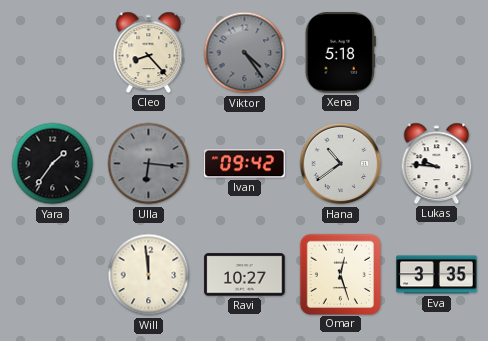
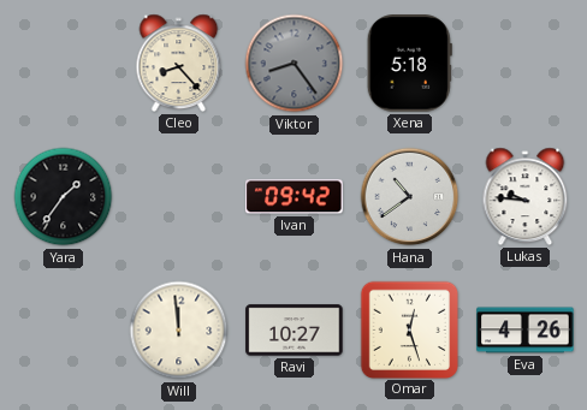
Viktor: 4:24 -> 8:24 (295, 64)
Ulla: 6:16 -> none (149, 164)
Eva: 3:35 -> 4:26 (526, 331)
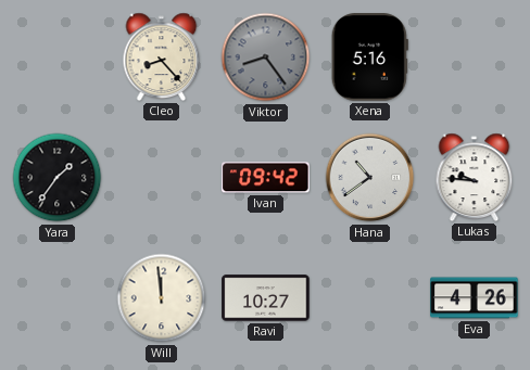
Xena: 5:18 -> 5:16 (369, 58)
Omar: 12:27 -> none (409, 329)
